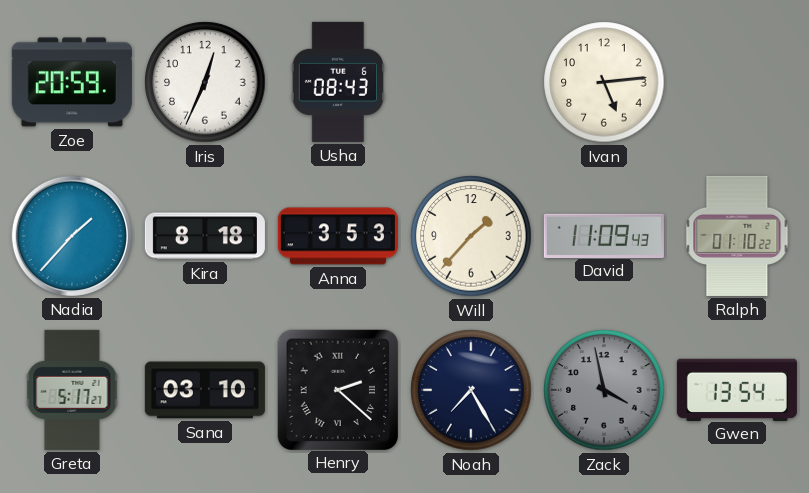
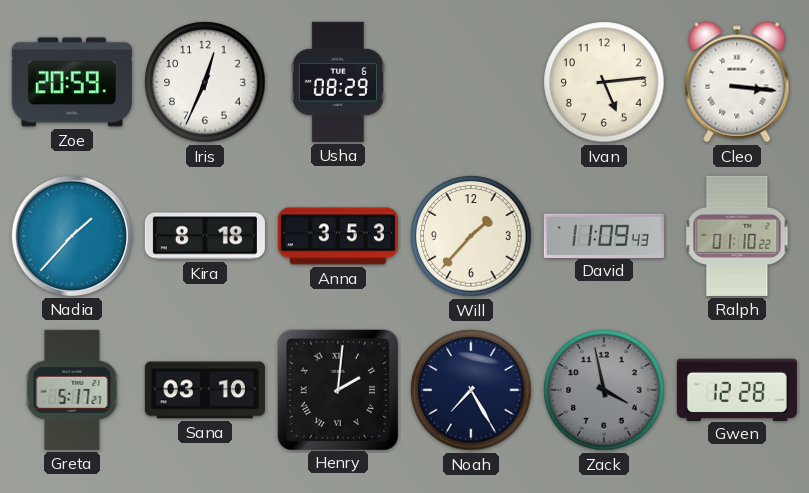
Usha: 08:43 -> 08:29 (338, 82)
Cleo: none -> 3:16 (737, 82)
Henry: 2:22 -> 2:01 (337, 389)
Gwen: 13:54 -> 12:28 (737, 389)
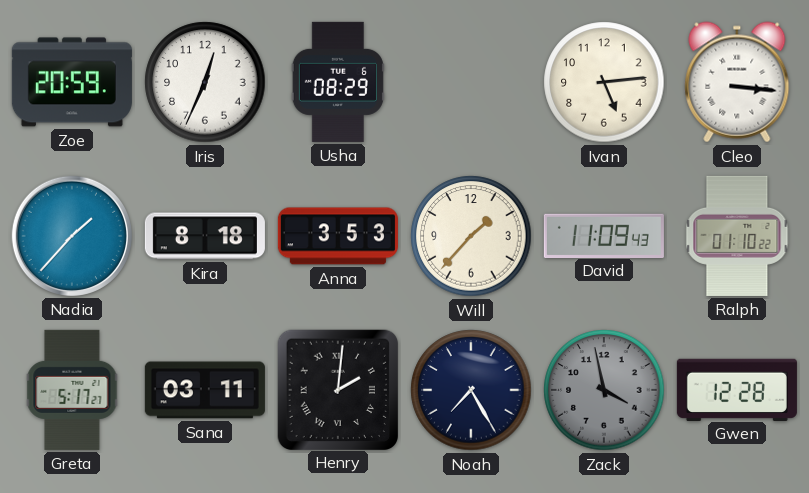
Sana: 03:10 -> 03:11 (205, 390)
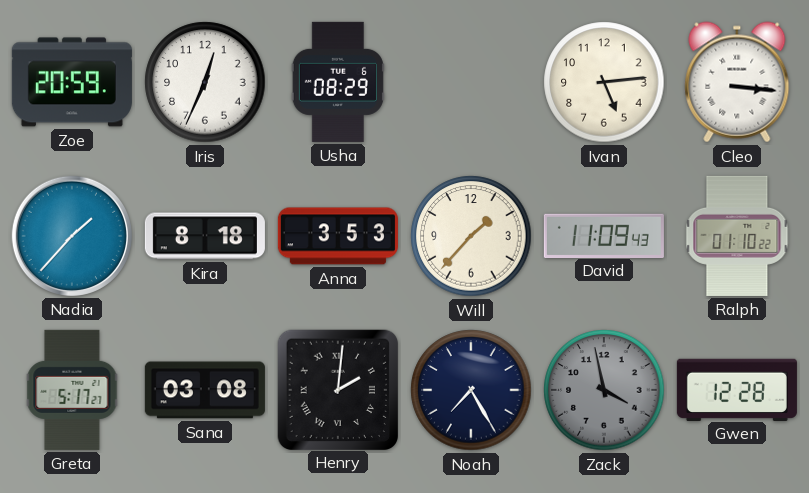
Sana: 03:11 -> 03:08 (205, 390)
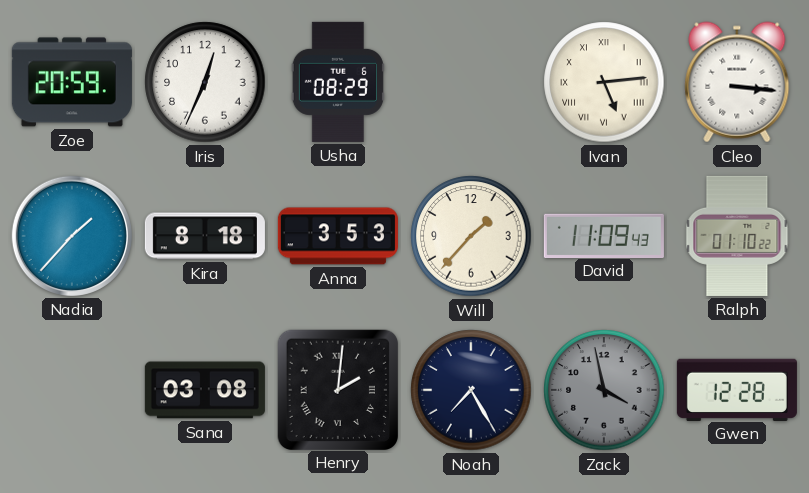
Ivan numerals: Arabic -> Roman (604, 82)
Greta: 5:17 -> none (72, 390)
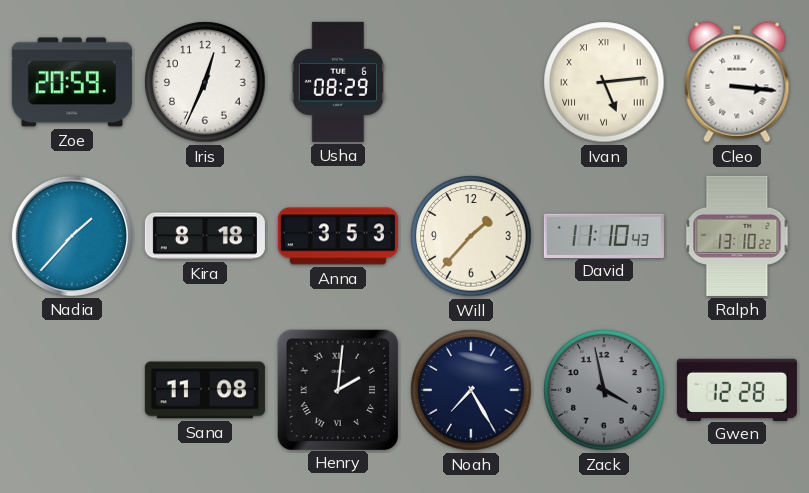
David: 11:09 -> 11:10 (604, 235)
Ralph: 01:10 -> 13:10 (737, 236)
Sana: 03:08 -> 11:08 (205, 390)
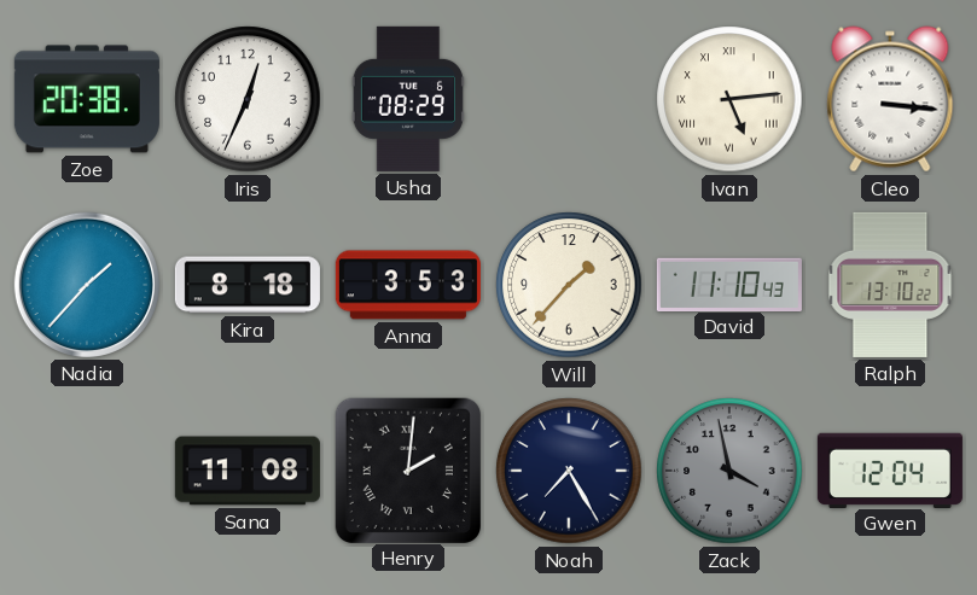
Zoe: 20:59 -> 20:38 (87, 99)
Gwen: 12:28 -> 12:04 (890, 469)
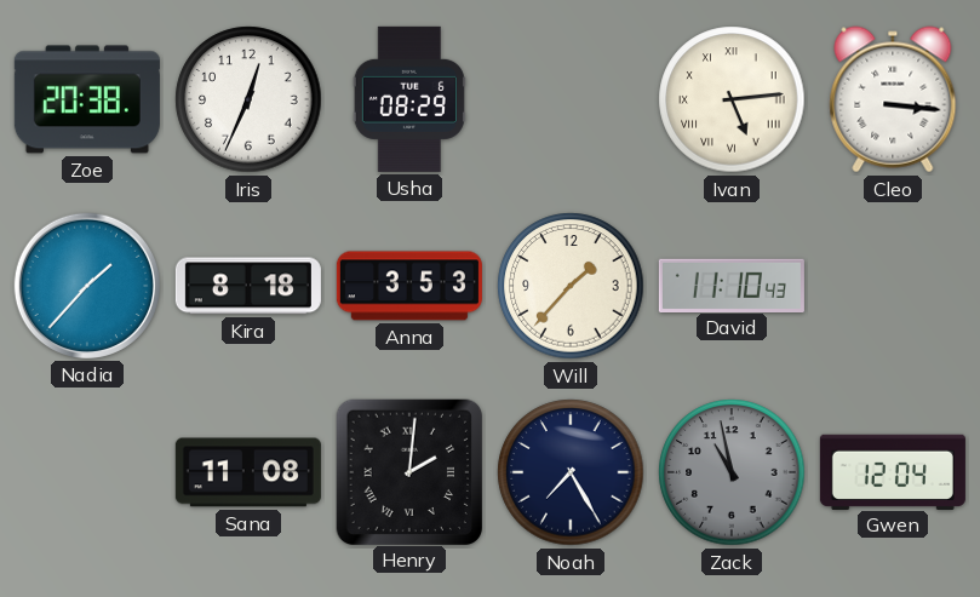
Ralph: 13:10 -> none (890, 285)
Zack: 3:58 -> 10:58 (732, 472)
